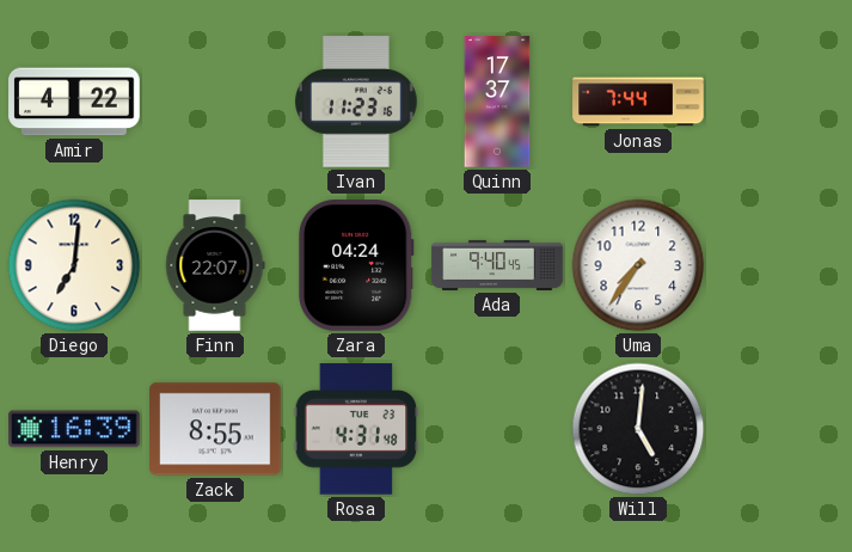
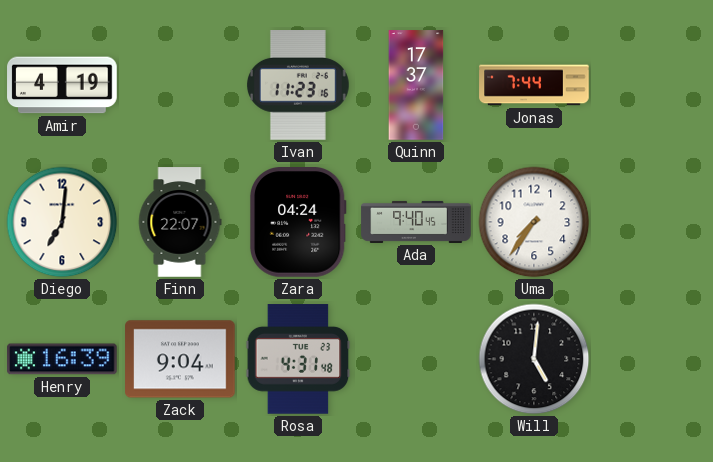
Amir: 4:22 -> 4:19 (62, 85)
Zack: 8:55 -> 9:04 (180, 359)
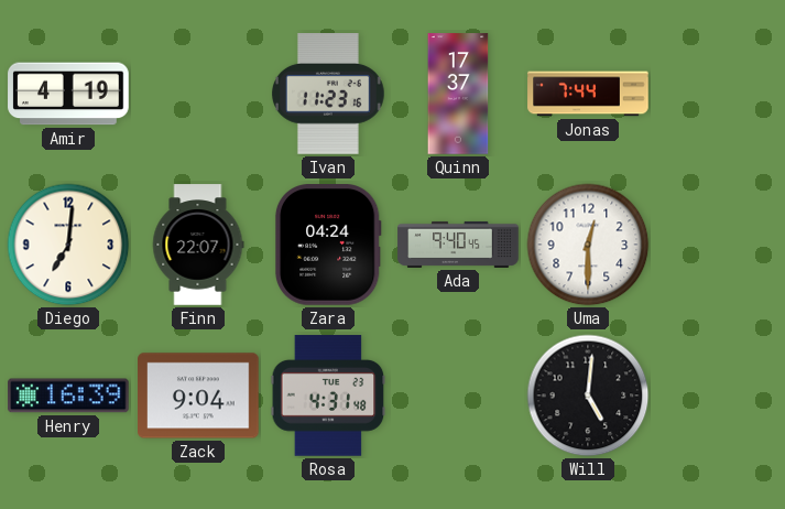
Uma: 7:36 -> 12:30 (588, 245)
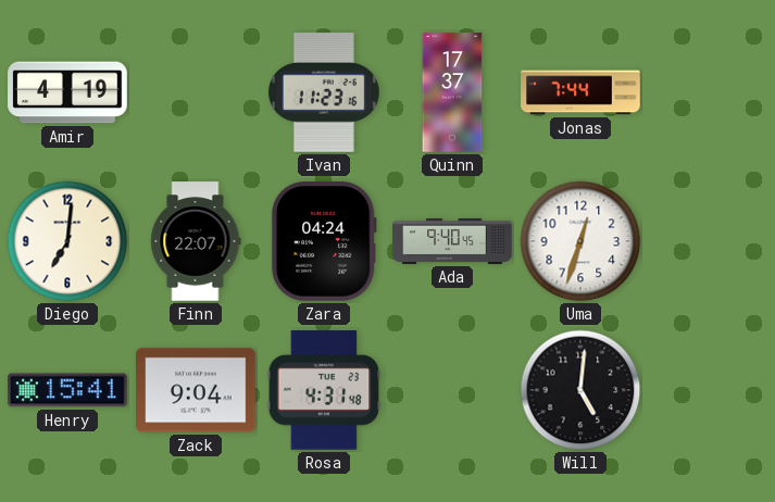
Uma: 12:30 -> 12:33 (580, 241)
Henry: 16:39 -> 15:41 (67, 390)
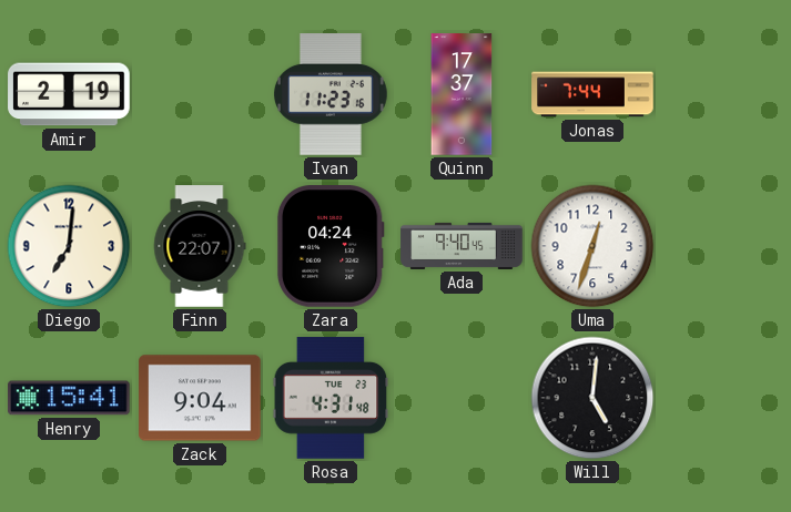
Amir: 4:19 -> 2:19 (69, 94)
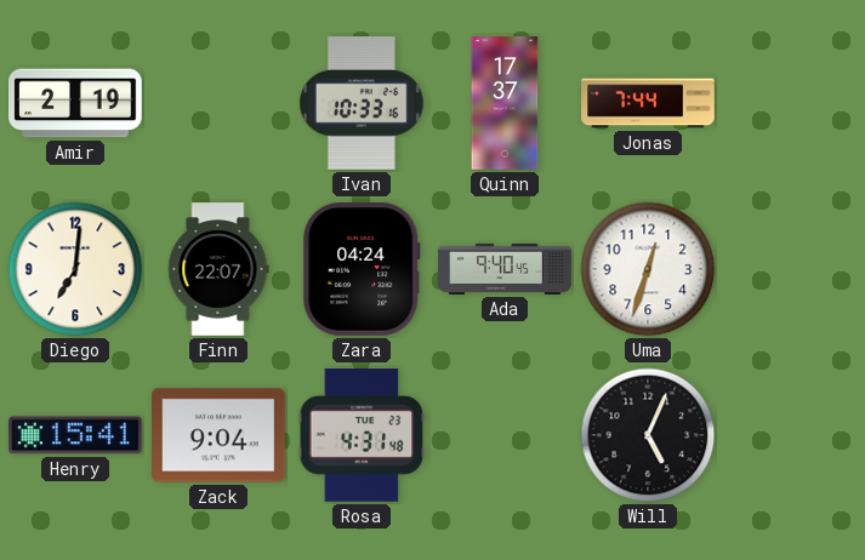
Ivan: 11:23 -> 10:33 (363, 103)
Will: 5:01 -> 5:04 (648, 435)
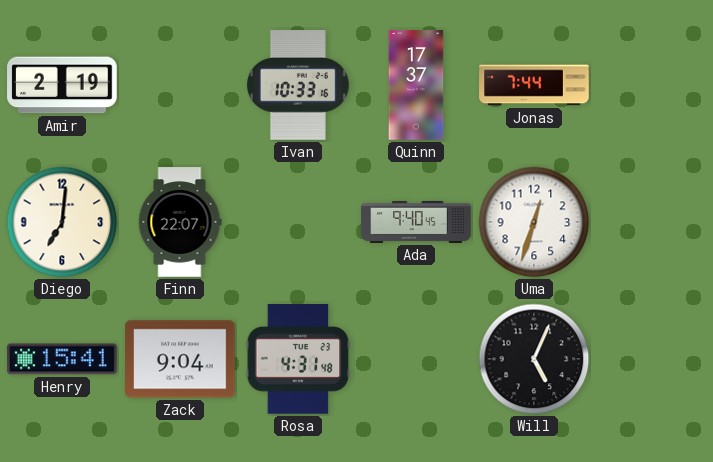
Zara: 04:24 -> none (362, 270)
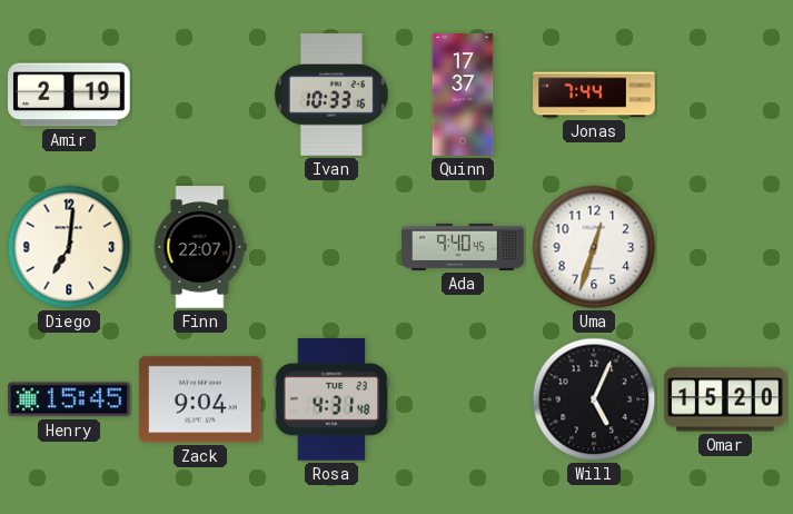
Henry: 15:41 -> 15:45 (69, 399)
Omar: none -> 15:20 (725, 399)
